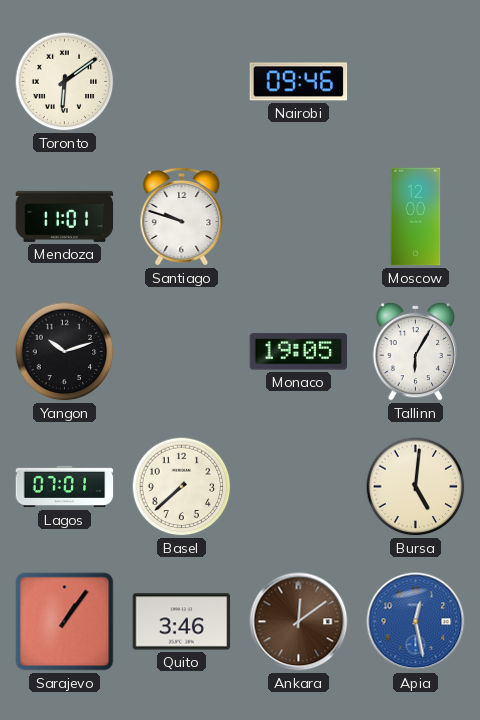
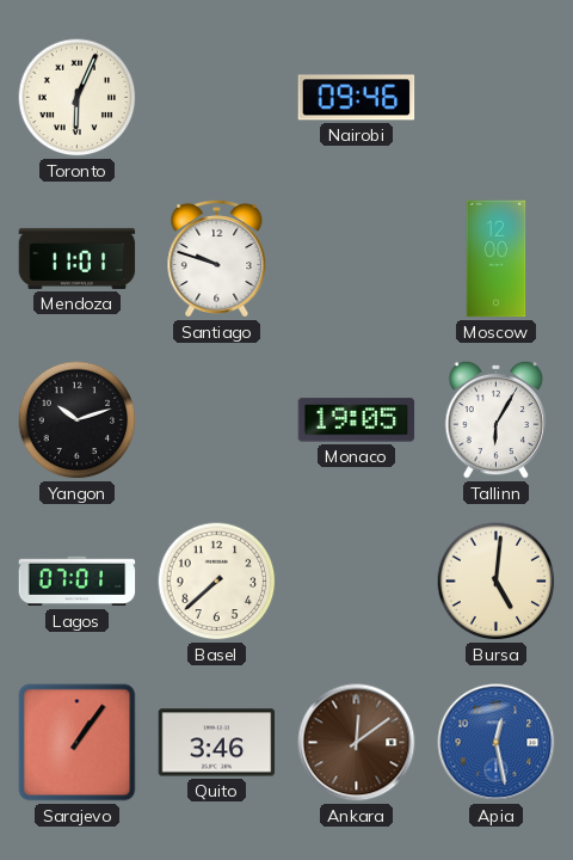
Toronto: 6:09 -> 6:04 (78, 98)
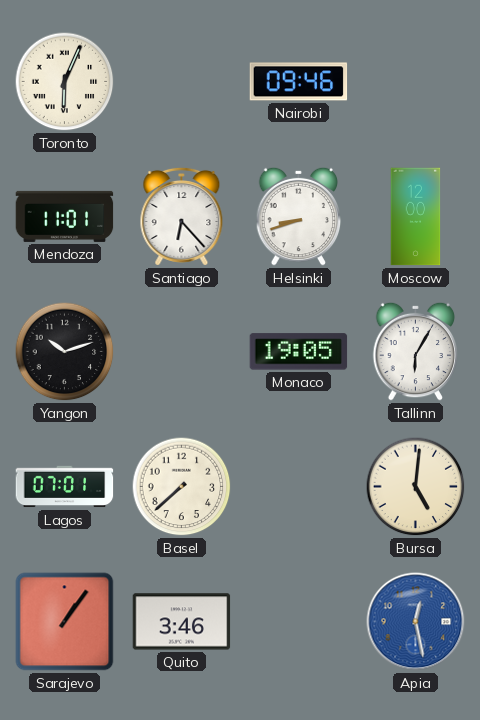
Santiago: 9:48 -> 6:23 (182, 216)
Helsinki: none -> 8:42 (299, 216)
Ankara: 12:09 -> none (357, 743)
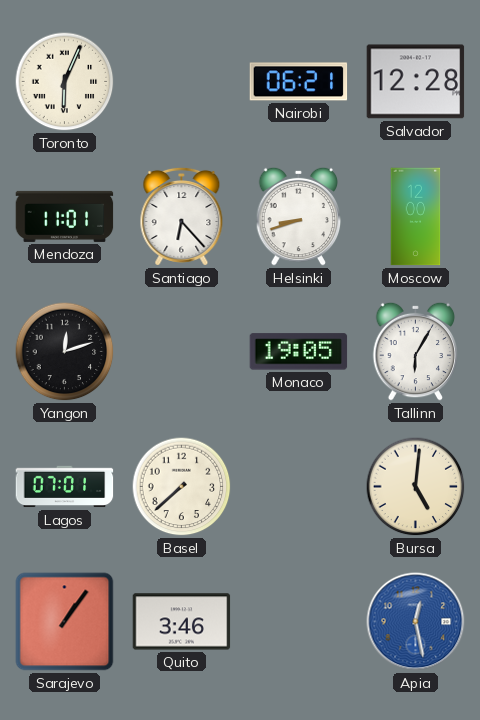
Nairobi: 09:46 -> 06:21 (299, 82)
Salvador: none -> 12:28 (416, 82)
Yangon: 10:12 -> 12:12 (65, 352)
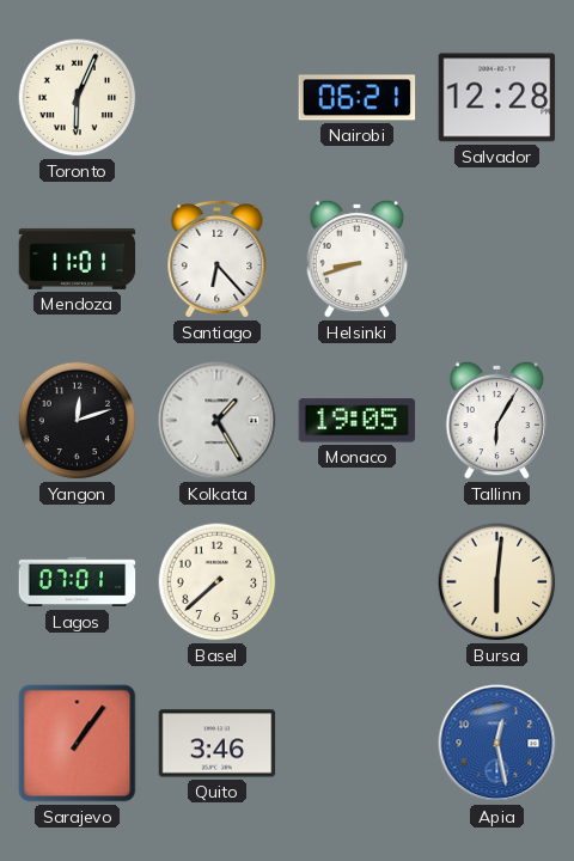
Moscow: 12:00 -> none (416, 217)
Kolkata: none -> 1:25 (218, 421)
Bursa: 5:01 -> 6:01 (497, 582)
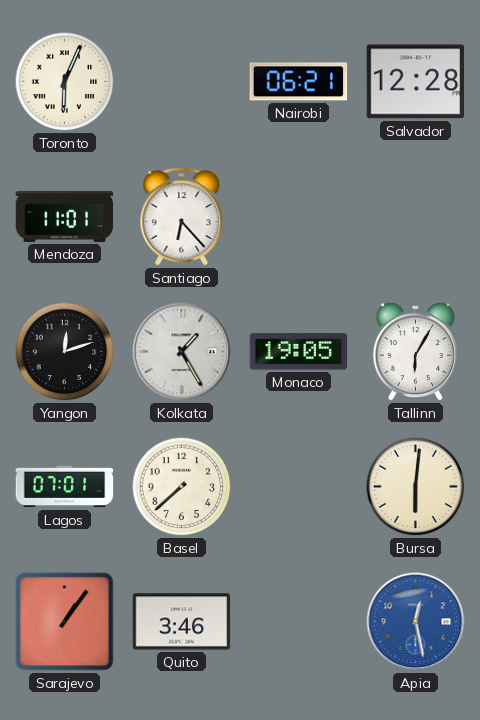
Helsinki: 8:42 -> none (358, 258)
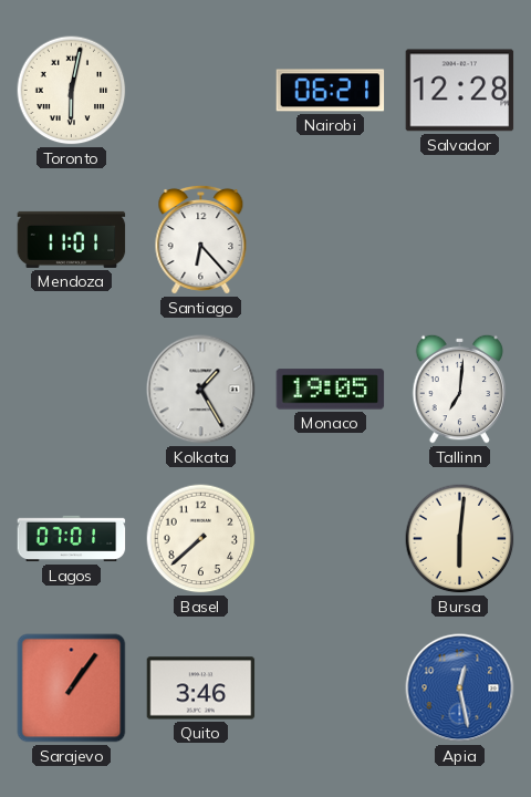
Toronto: 6:04 -> 6:02 (72, 91)
Yangon: 12:12 -> none (65, 352)
Tallinn: 6:05 -> 7:01 (460, 389)
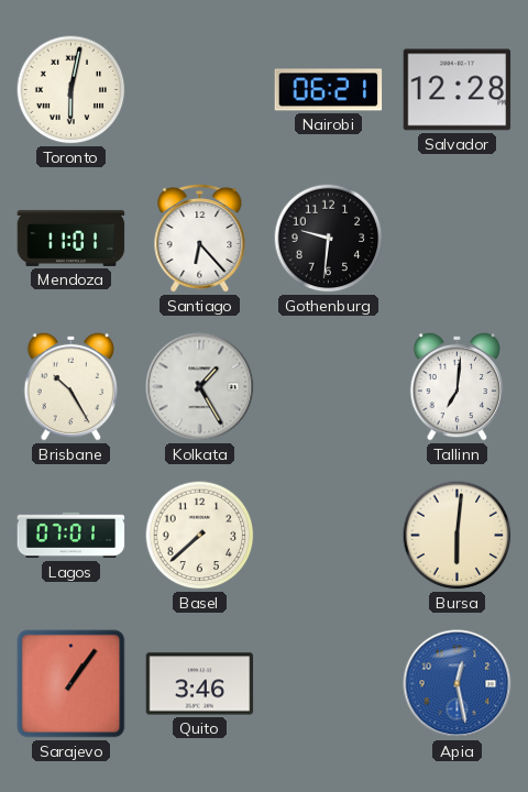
Gothenburg: none -> 9:31 (329, 239)
Brisbane: none -> 10:25 (71, 386)
Monaco: 19:05 -> none (331, 390)
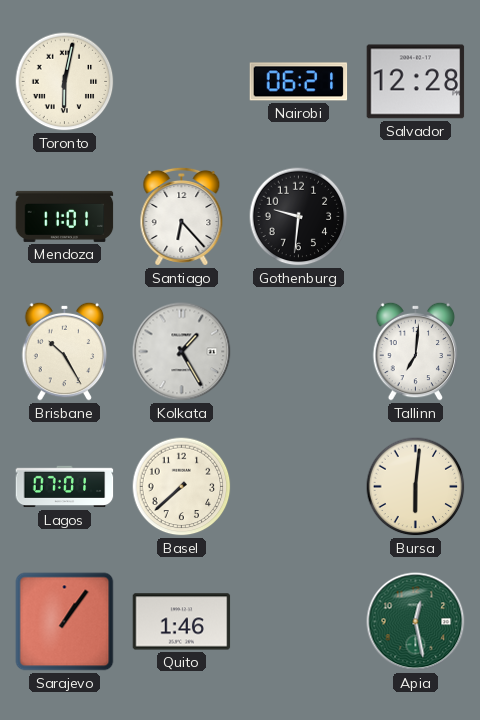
Quito: 3:46 -> 1:46 (182, 622)
Apia dial: blue -> green (416, 622)
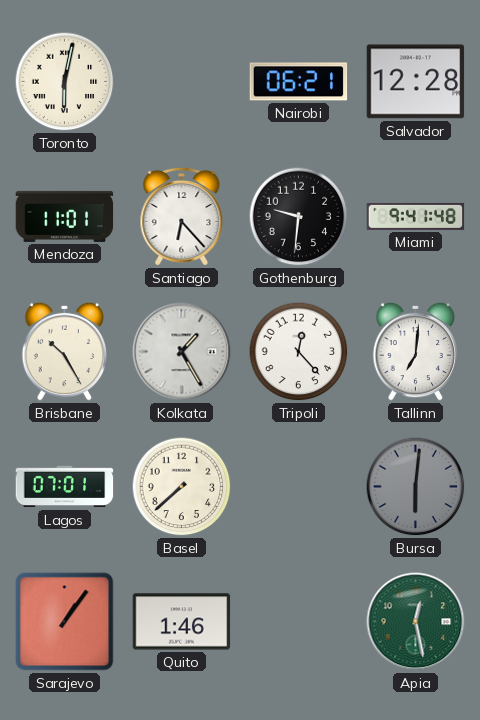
Miami: none -> 9:41 (416, 216)
Tripoli: none -> 12:23 (299, 352)
Bursa dial: cream -> grey (416, 487)
